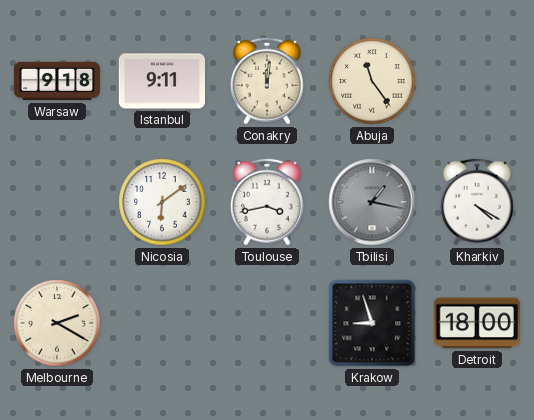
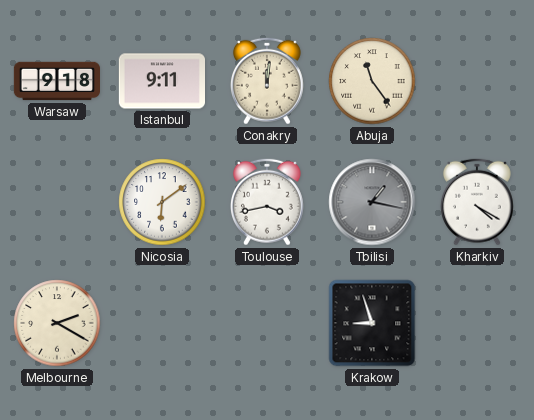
Detroit: 18:00 -> none (477, 323)
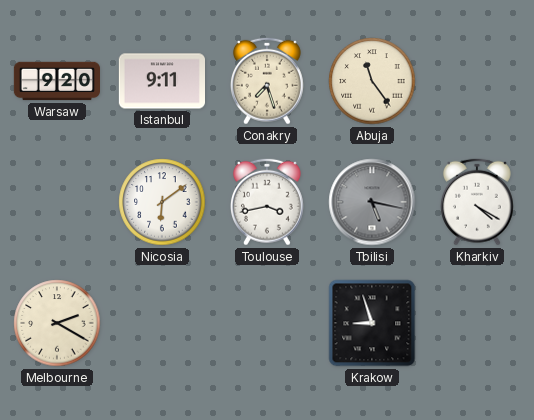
Warsaw: 9:18 -> 9:20 (56, 81)
Conakry: 12:01 -> 7:27 (268, 81)
Tbilisi: 1:17 -> 5:17 (372, 202)
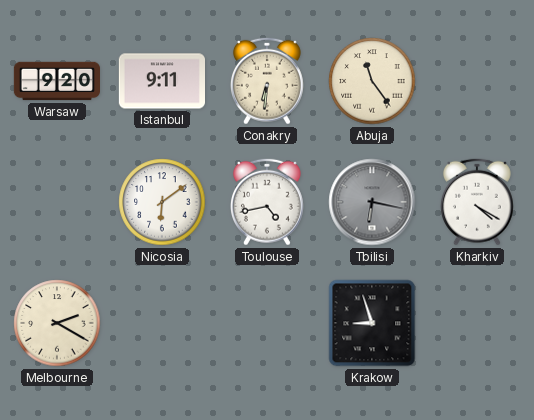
Conakry: 7:27 -> 6:31 (268, 81)
Toulouse: 3:43 -> 4:43 (268, 202)
Tbilisi: 5:17 -> 6:17 (372, 202)
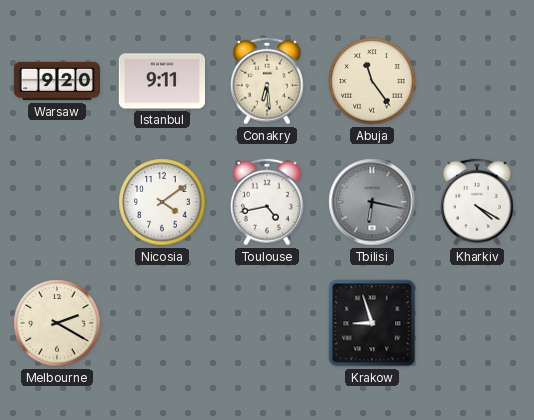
Conakry: 6:31 -> 6:29 (268, 81)
Nicosia: 6:09 -> 4:09 (162, 202)
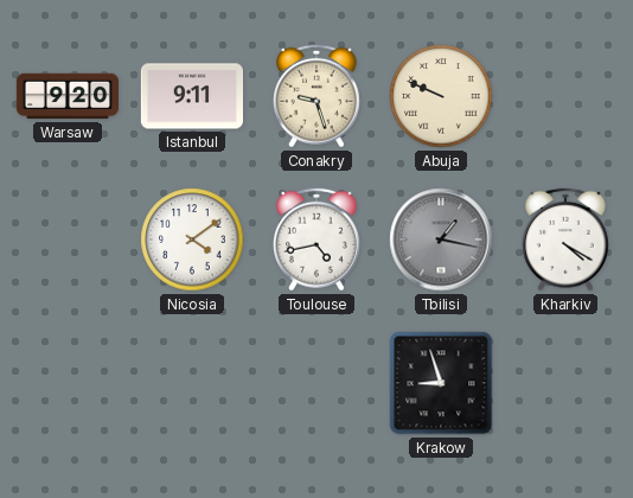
Conakry: 6:29 -> 9:27 (318, 96)
Abuja: 11:24 -> 9:49 (441, 96)
Tbilisi: 6:17 -> 1:17 (441, 240)
Melbourne: 2:20 -> none (57, 323)
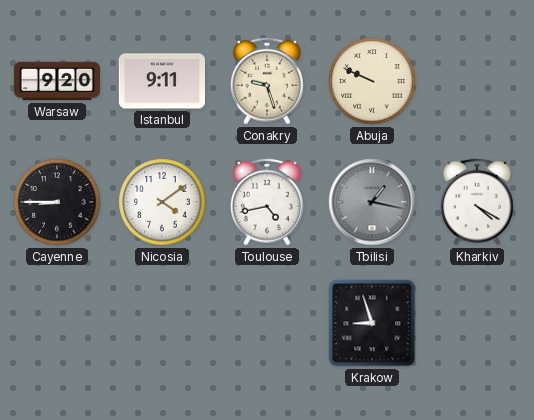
Cayenne: none -> 8:45 (57, 202)
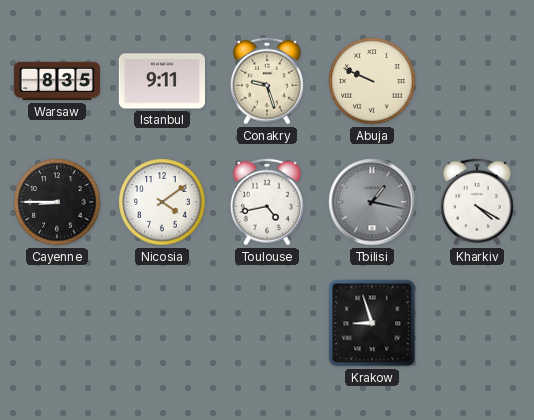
Warsaw: 9:20 -> 8:35 (56, 81)
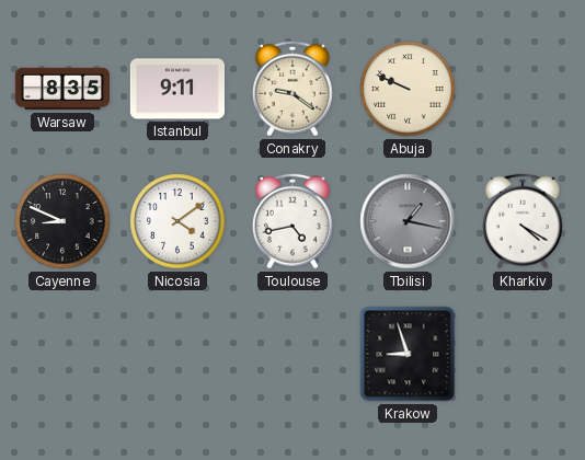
Conakry: 9:27 -> 9:21 (294, 89)
Cayenne: 8:45 -> 8:49 (62, 221)
